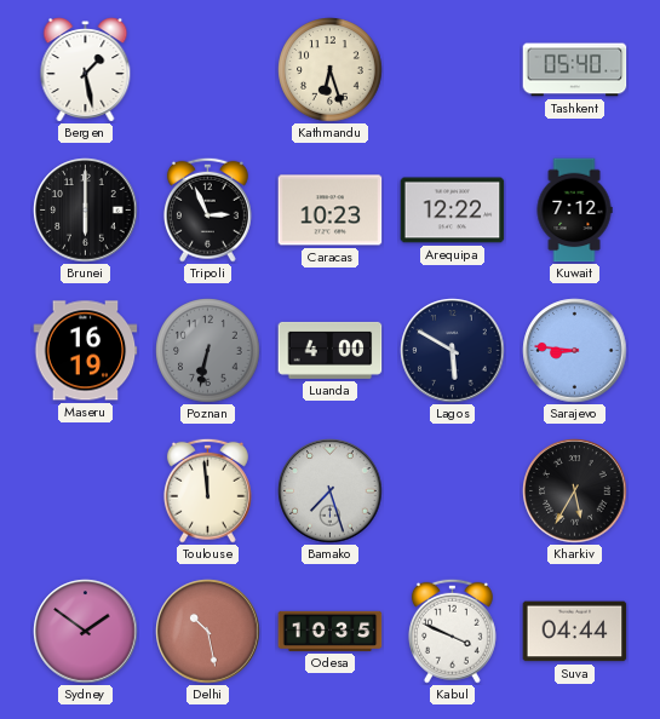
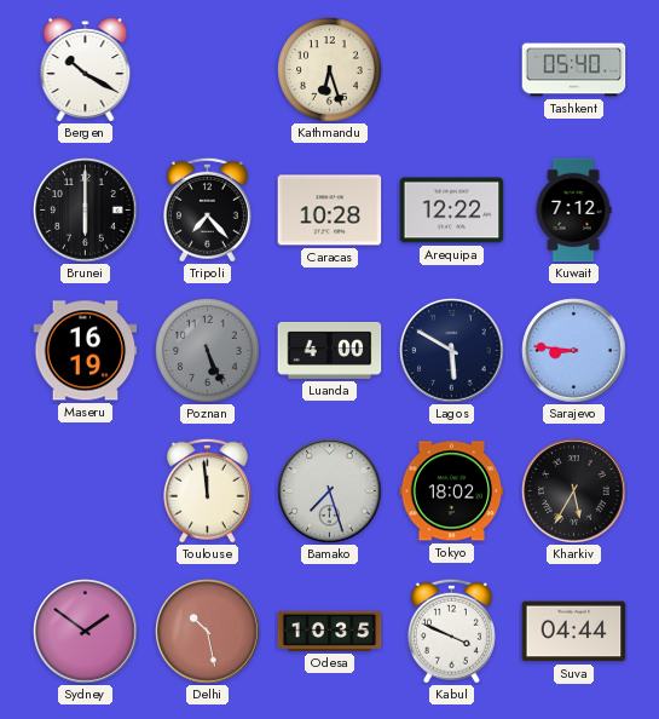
Bergen: 1:28 -> 10:20 (86, 70)
Tripoli: 2:56 -> 7:23 (207, 209)
Caracas: 10:23 -> 10:28 (330, 211)
Poznan: 6:32 -> 5:26 (208, 351)
Tokyo: none -> 18:02 (452, 491)
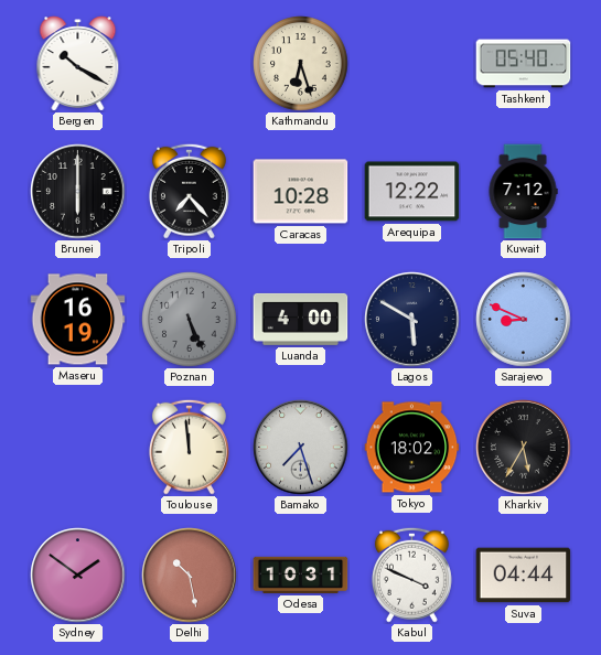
Sarajevo: 8:46 -> 8:49 (524, 320)
Odesa: 10:35 -> 10:31 (301, 575)
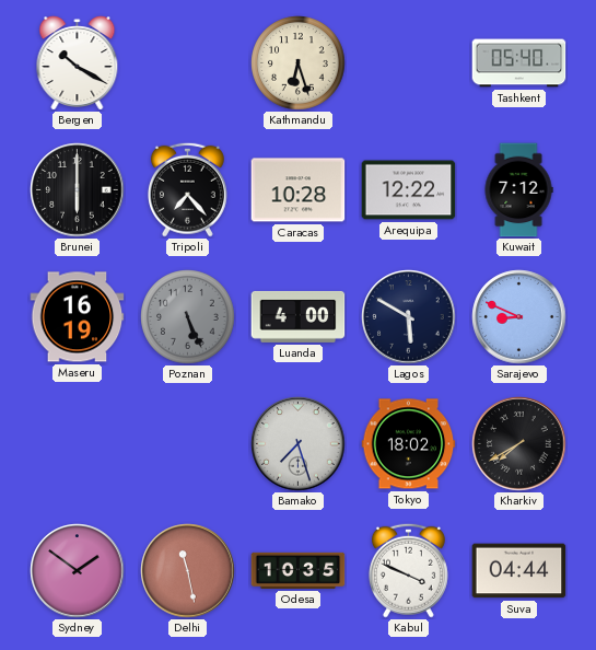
Toulouse: 11:59 -> none (189, 447)
Kharkiv: 5:35 -> 7:40 (519, 444)
Delhi: 10:28 -> 11:28 (188, 571)
Odesa: 10:31 -> 10:35 (299, 570)
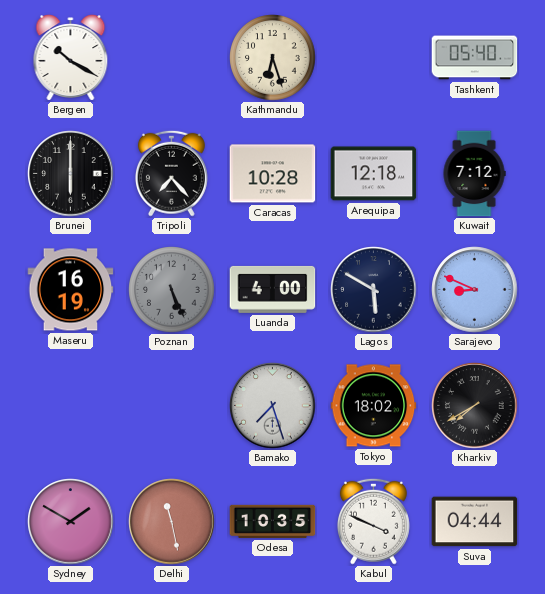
Arequipa: 12:22 -> 12:18 (374, 174)
Sydney: 1:51 -> 1:50 (71, 522)
